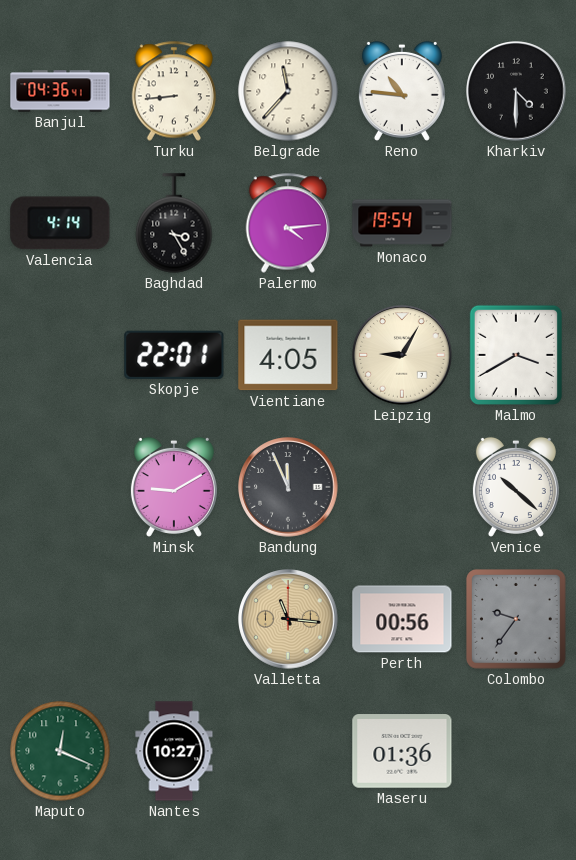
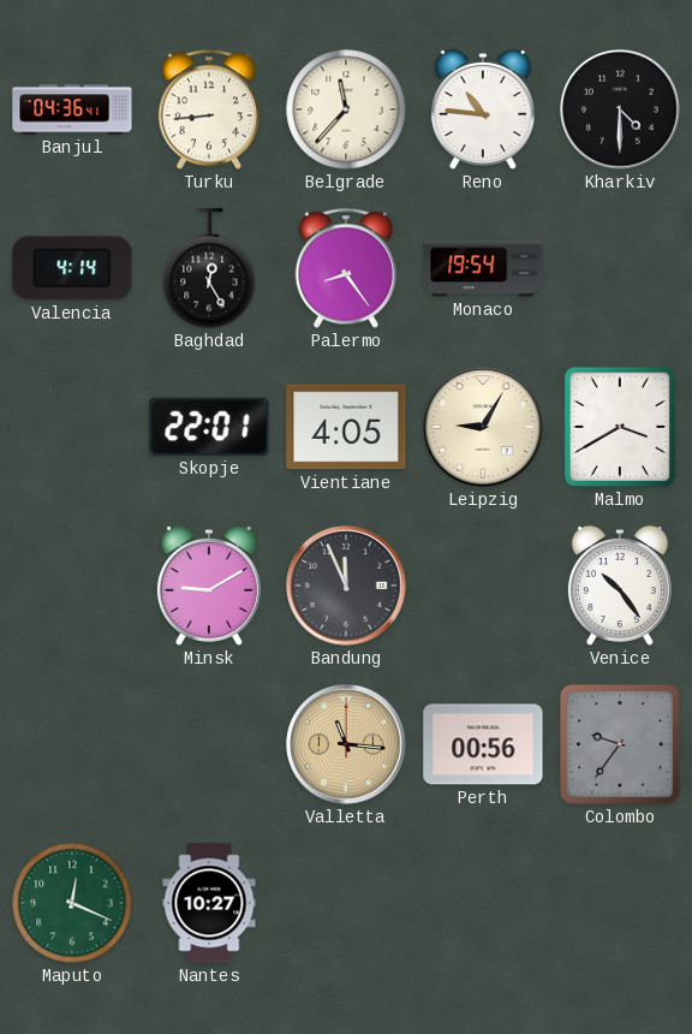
Baghdad: 3:25 -> 12:25 (209, 268)
Palermo: 4:14 -> 8:24 (346, 268)
Venice: 10:22 -> 10:24 (620, 586)
Maseru: 01:36 -> none (402, 751)
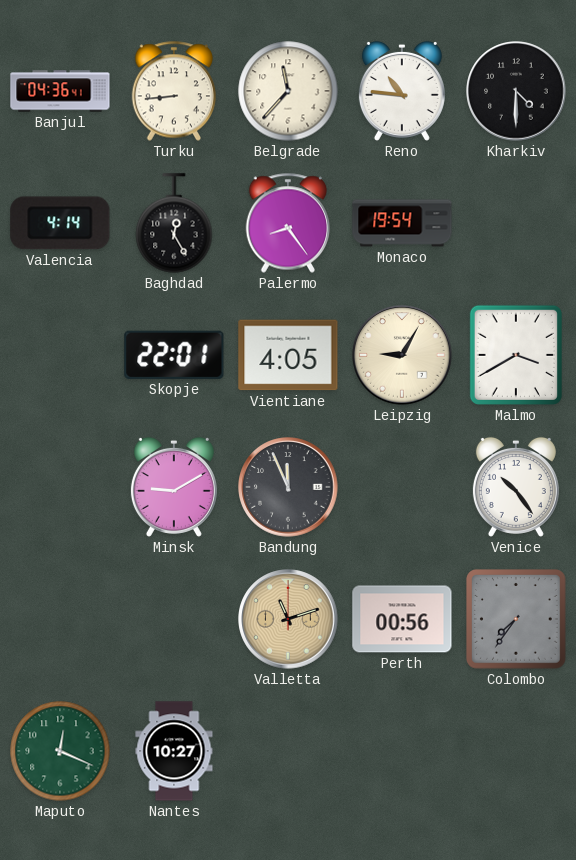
Valletta: 11:16 -> 11:12 (288, 619)
Colombo: 9:36 -> 7:36 (517, 620)
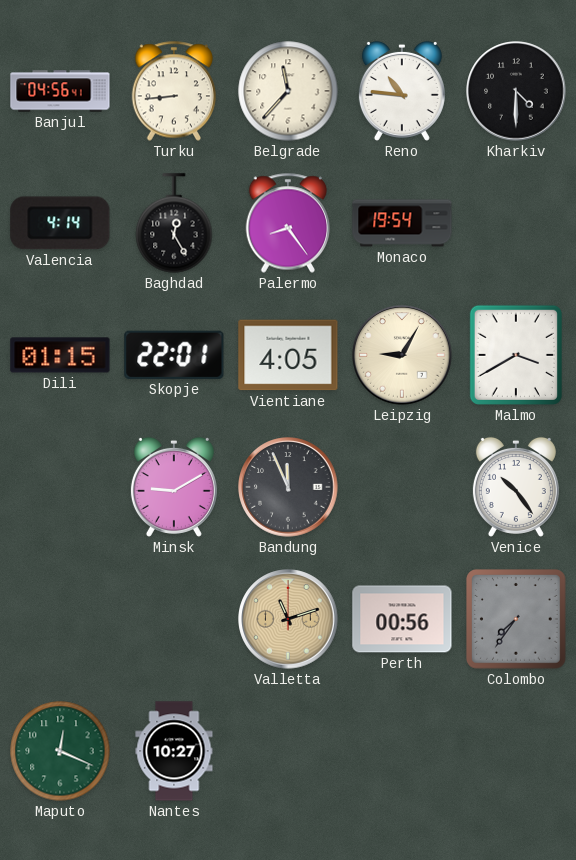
Banjul: 04:36 -> 04:56 (60, 91)
Dili: none -> 01:15 (60, 355)
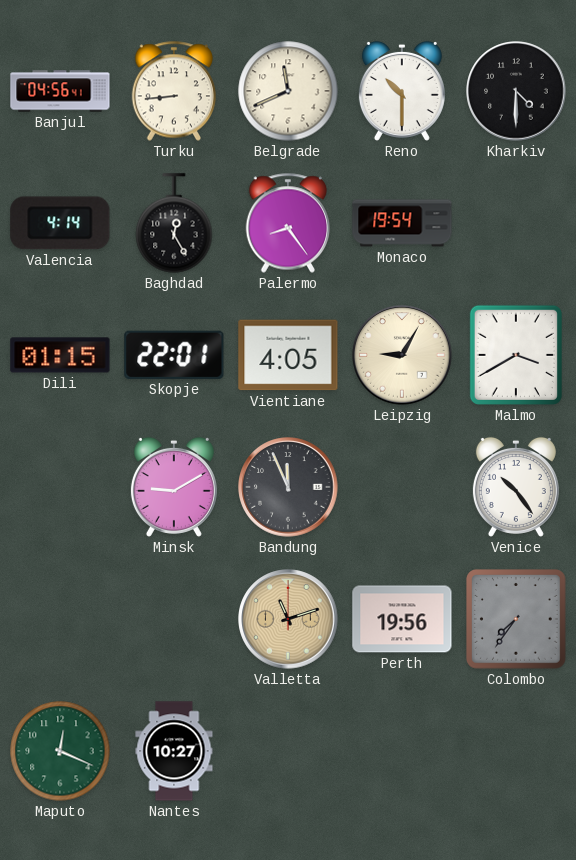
Belgrade: 11:37 -> 11:41 (288, 91)
Reno: 10:46 -> 10:30 (402, 91)
Perth: 00:56 -> 19:56 (402, 619)
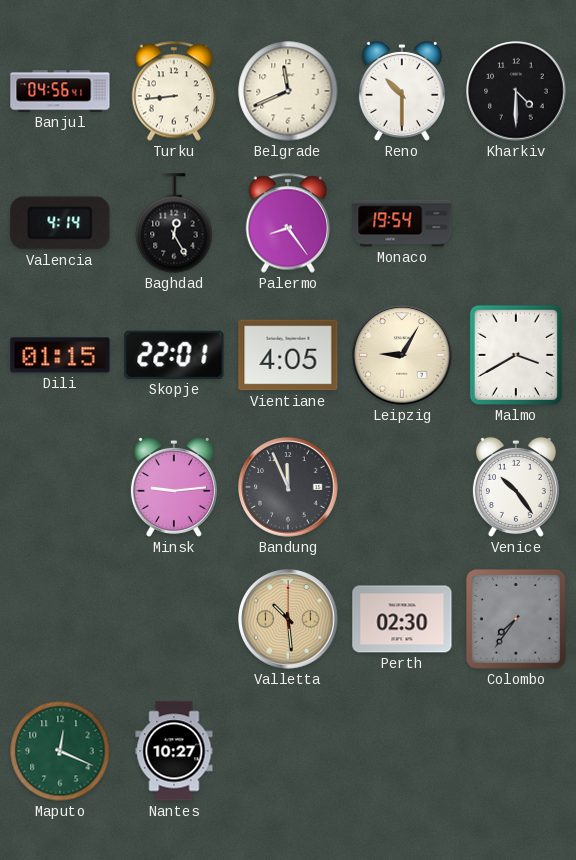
Minsk: 9:10 -> 9:14 (174, 487)
Valletta: 11:12 -> 10:29 (288, 619)
Perth: 19:56 -> 02:30 (402, 619)
